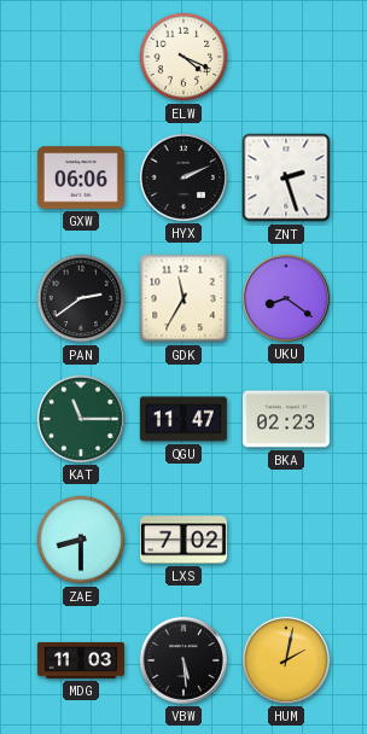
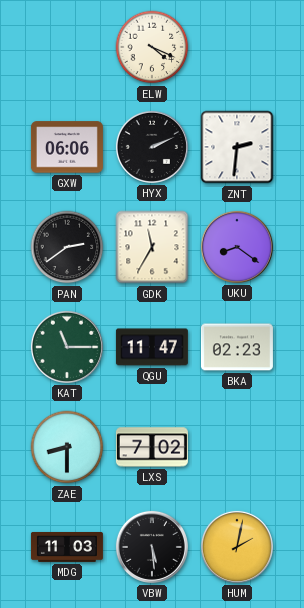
ZNT: 2:27 -> 2:31 (237, 147)
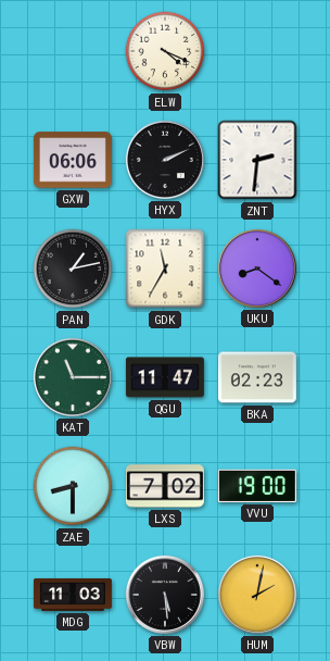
PAN: 2:39 -> 1:13 (73, 269)
VVU: none -> 19:00 (257, 486)
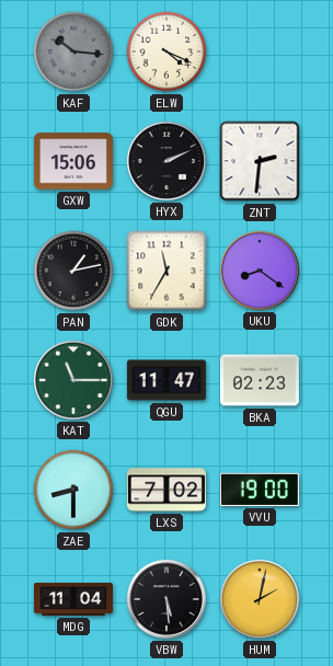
KAF: none -> 10:16 (73, 51)
GXW: 06:06 -> 15:06 (73, 161)
MDG: 11:03 -> 11:04 (73, 599)
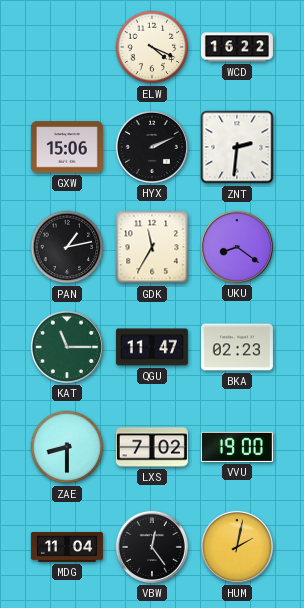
KAF: 10:16 -> none (73, 51)
WCD: none -> 16:22 (237, 47)
VBW: 5:29 -> 12:24 (152, 547)
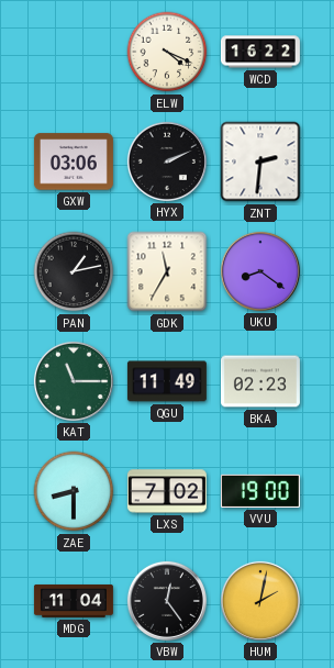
GXW: 15:06 -> 03:06 (74, 162)
QGU: 11:47 -> 11:49 (167, 381)
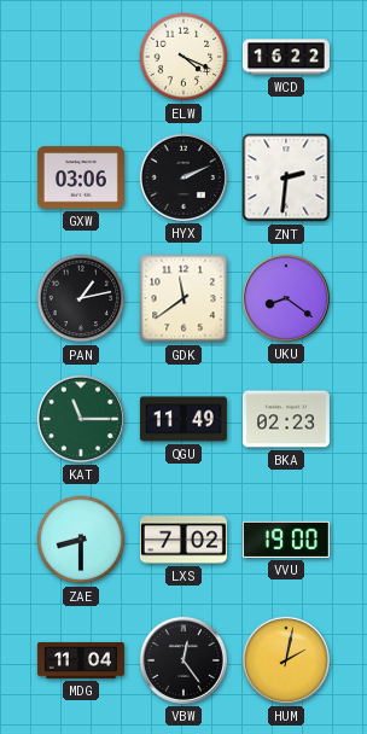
GDK: 11:35 -> 11:39 (183, 298)
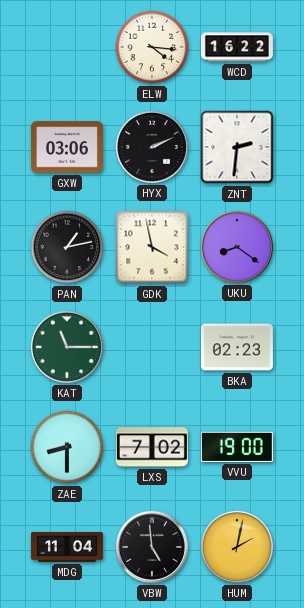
ELW: 4:19 -> 4:16 (152, 47)
GDK: 11:39 -> 3:58 (152, 247)
QGU: 11:49 -> none (183, 419)
VBW: 12:24 -> 4:59 (152, 547)
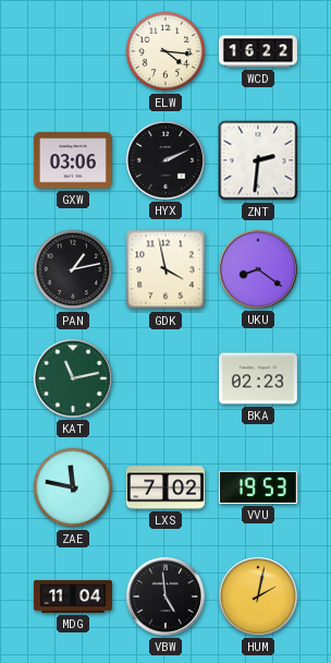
KAT: 11:15 -> 11:13 (73, 378)
ZAE: 8:30 -> 11:47 (73, 487)
VVU: 19:00 -> 19:53 (258, 487)
